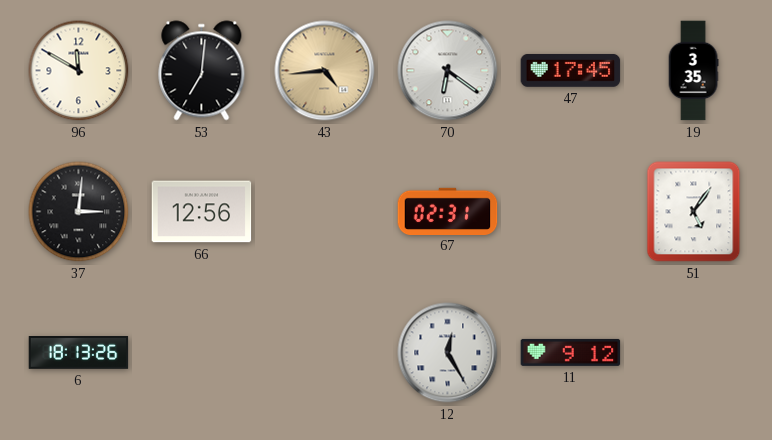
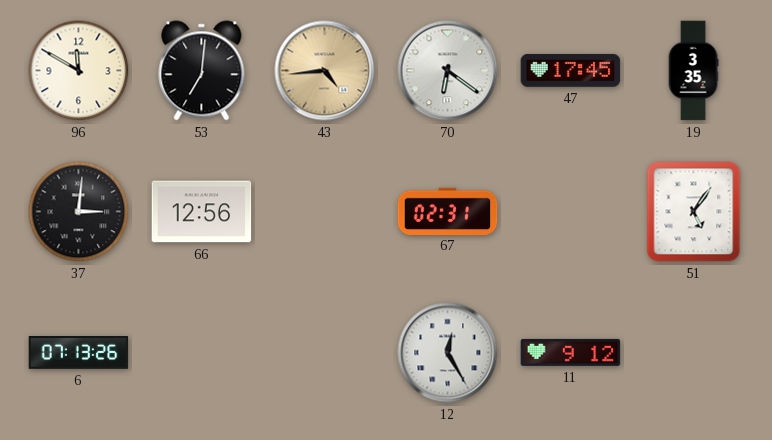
6: 18:13 -> 07:13 (79, 353)
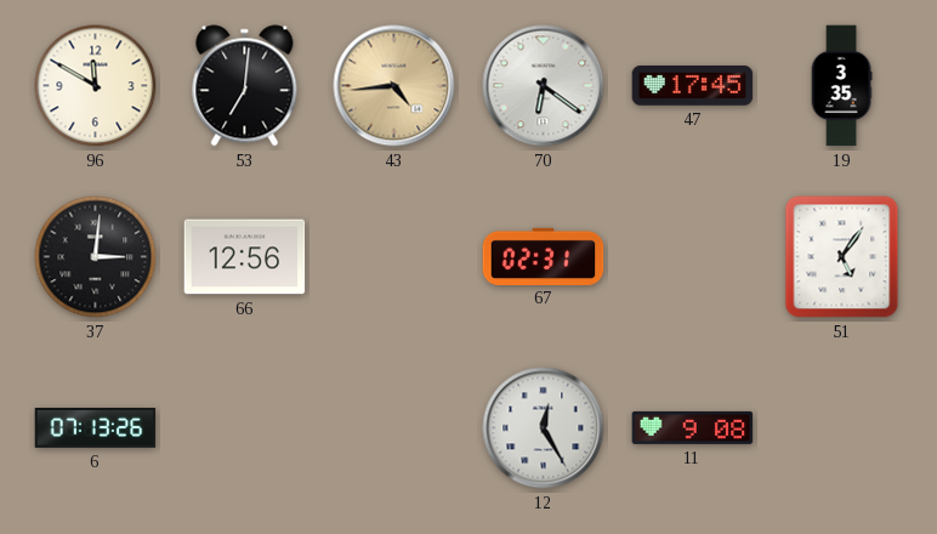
11: 9:12 -> 9:08 (693, 427)
